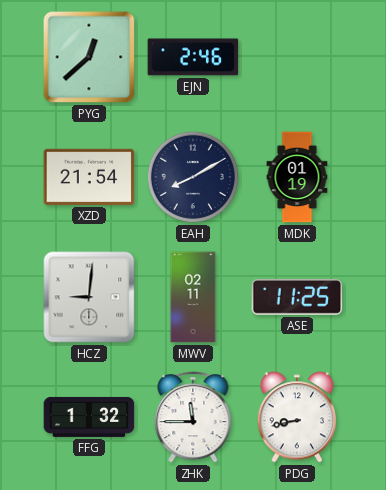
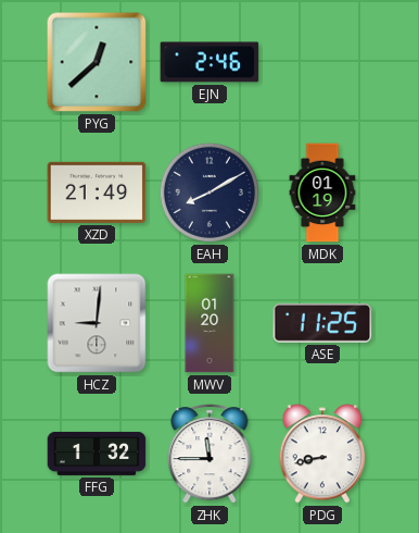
XZD: 21:54 -> 21:49 (97, 193)
MWV: 02:11 -> 01:20 (210, 323)
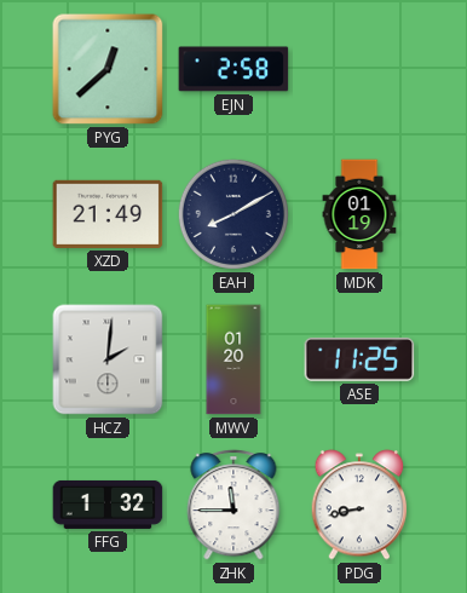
EJN: 2:46 -> 2:58 (234, 69)
HCZ: 9:01 -> 2:01 (108, 359)
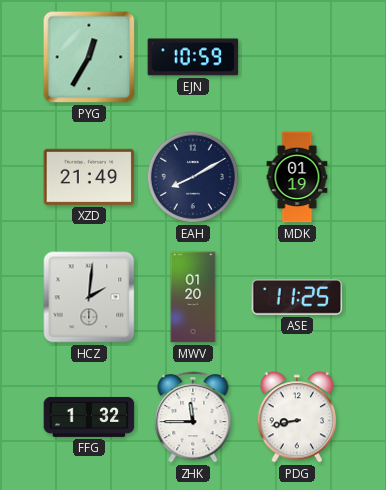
PYG: 12:38 -> 12:35 (89, 57)
EJN: 2:58 -> 10:59 (193, 57)
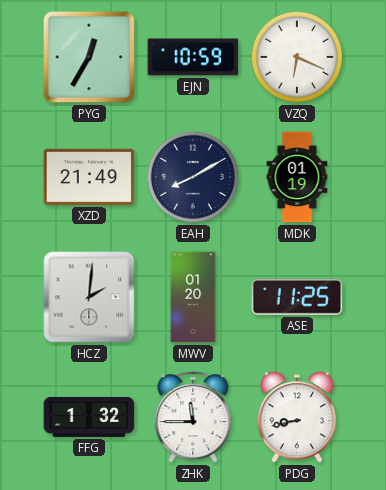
VZQ: none -> 6:19 (297, 57)
